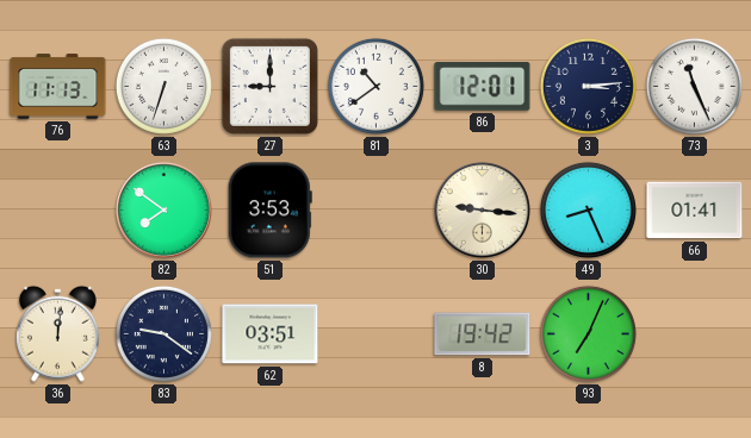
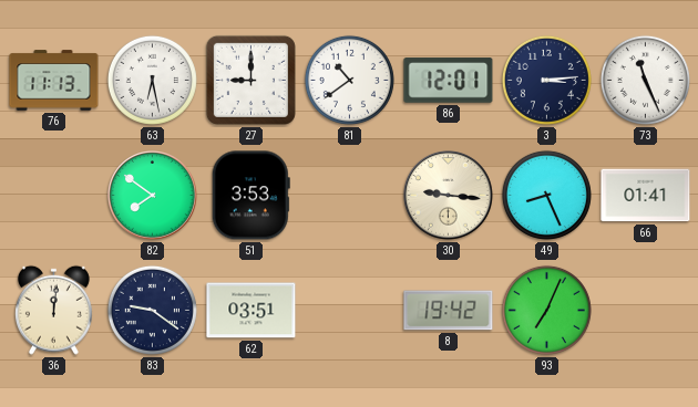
63: 6:33 -> 6:28 (152, 80)
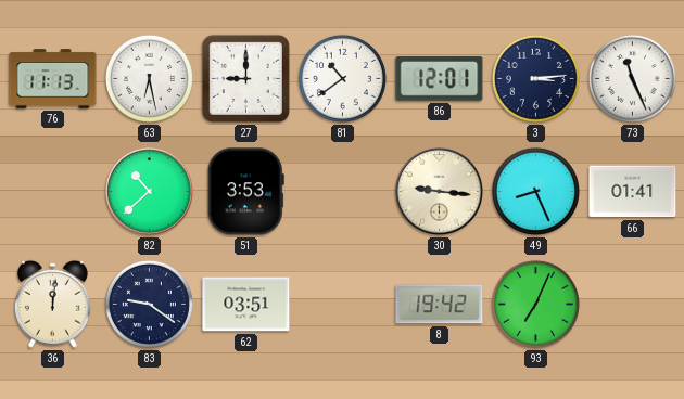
82: 7:51 -> 10:38 (150, 192)
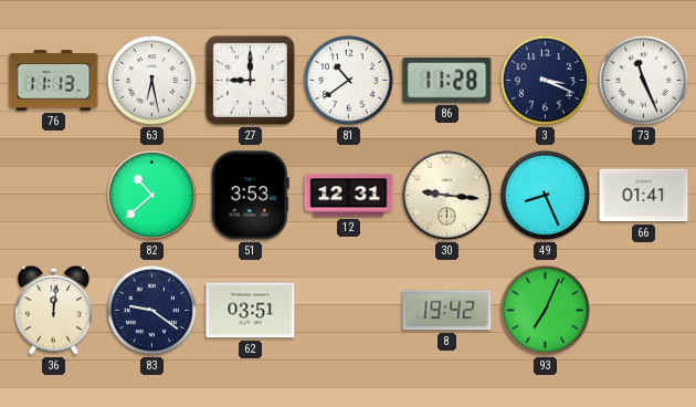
86: 12:01 -> 11:28 (447, 81)
3: 3:14 -> 3:19 (545, 80)
12: none -> 12:31 (349, 196)
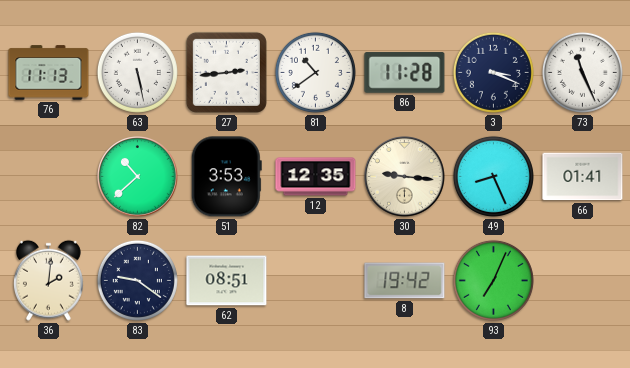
63: 6:28 -> 5:28 (137, 72)
27: 9:00 -> 2:44 (226, 72)
12: 12:31 -> 12:35 (316, 177)
36: 12:01 -> 2:01 (48, 280)
62: 03:51 -> 08:51 (227, 281)
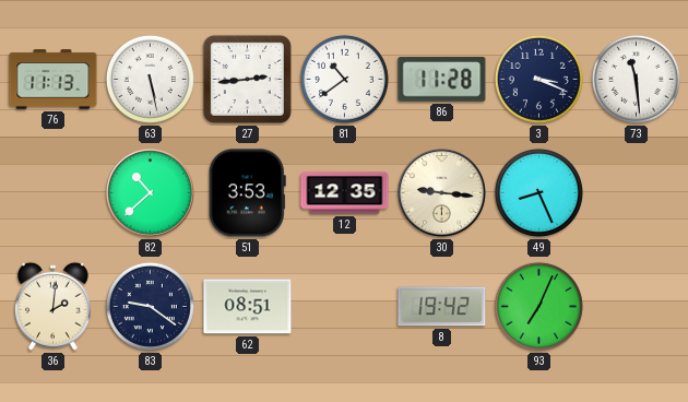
73: 11:26 -> 11:29 (636, 79)
66: 01:41 -> none (583, 177)
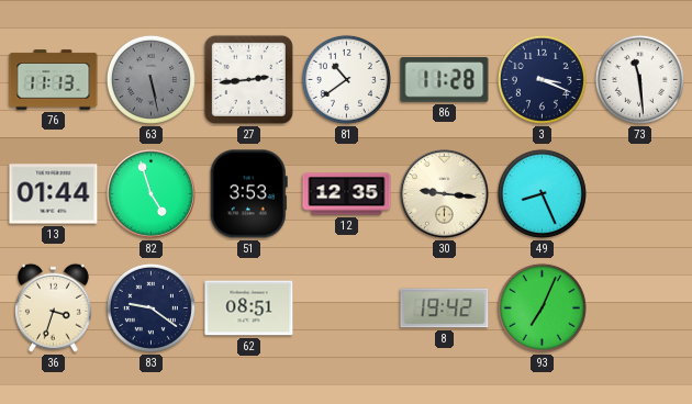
63 dial: white -> grey (150, 79)
13: none -> 01:44 (54, 194)
82: 10:38 -> 4:57 (152, 194)
36: 2:01 -> 3:33 (53, 307)
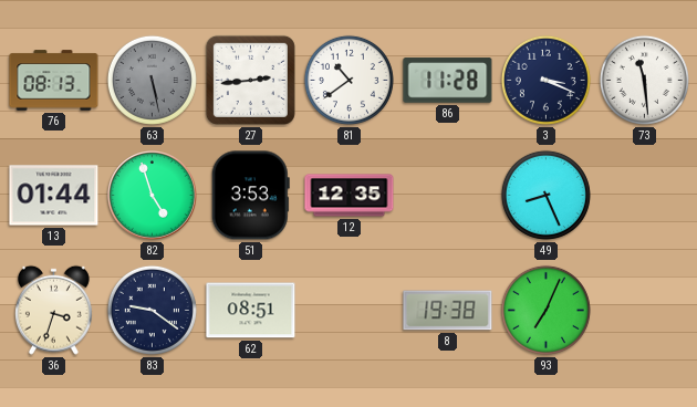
76: 11:13 -> 08:13 (54, 81)
30: 9:16 -> none (445, 194)
8: 19:42 -> 19:38 (448, 311)
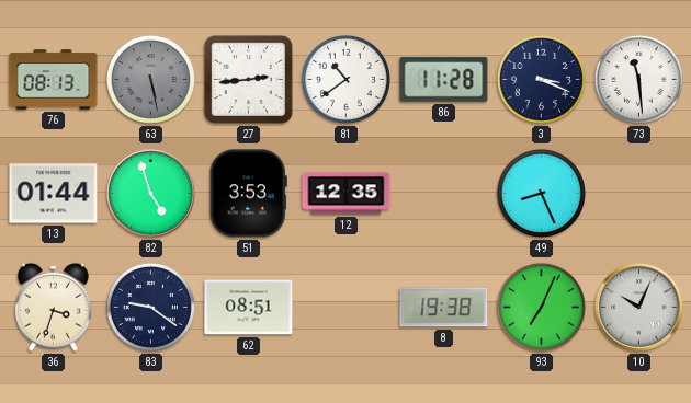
10: none -> 10:04 (639, 308)
